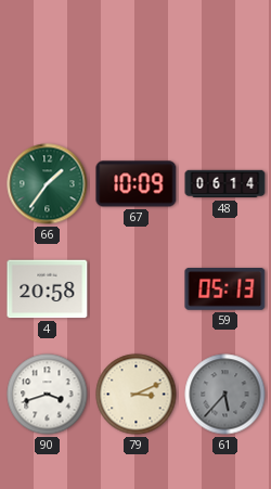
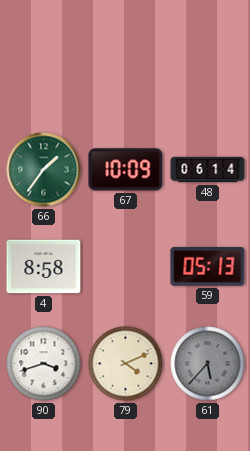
4: 20:58 -> 8:58 (44, 267)
79: 3:11 -> 4:11 (126, 364)
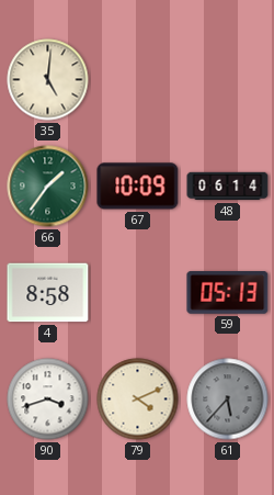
35: none -> 5:01 (48, 80)
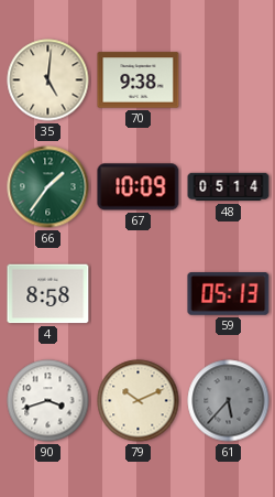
70: none -> 9:38 (139, 80)
48: 06:14 -> 05:14 (229, 187)
79: 4:11 -> 10:11 (139, 401)
